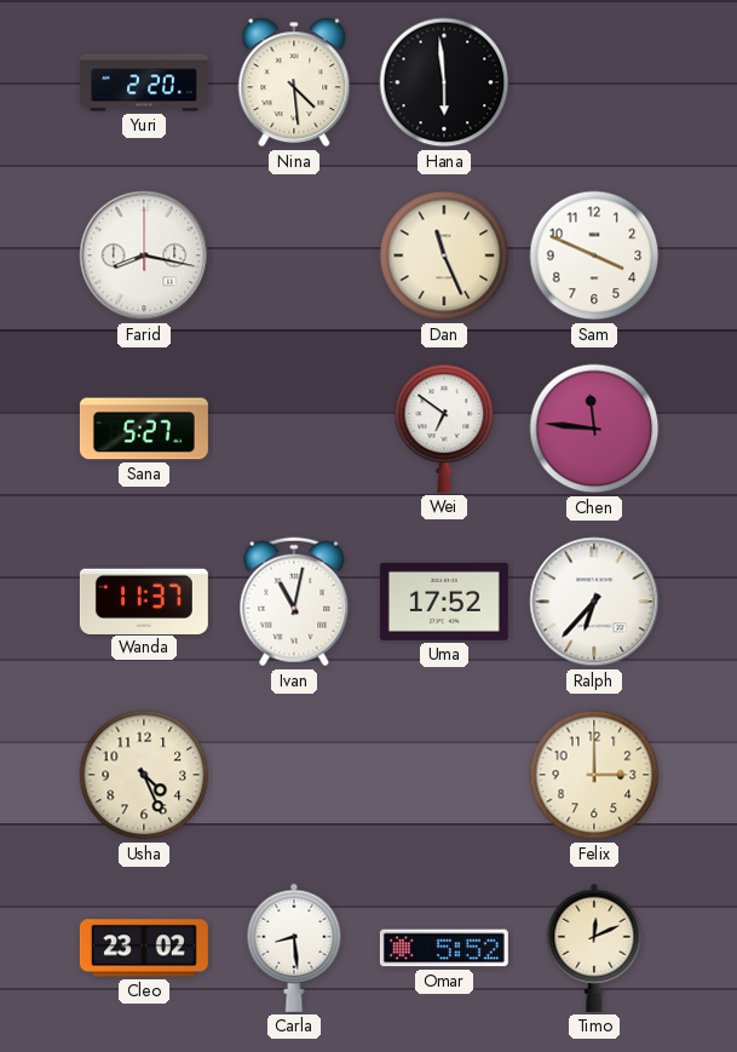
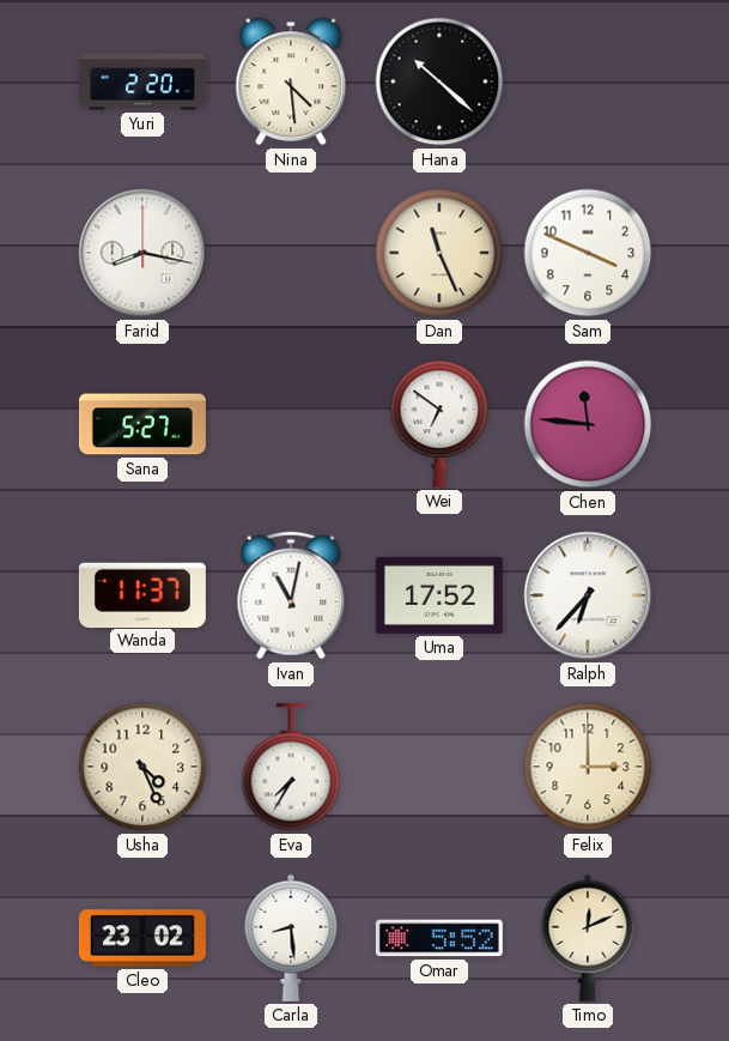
Hana: 5:59 -> 10:22 (439, 81)
Eva: none -> 7:35 (291, 767)
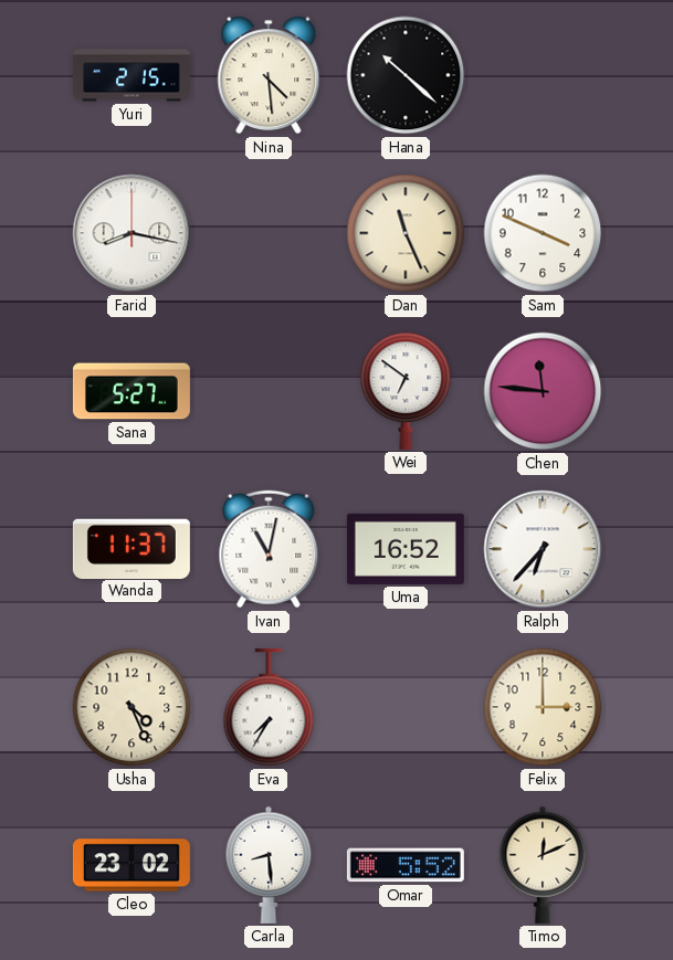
Yuri: 2:20 -> 2:15 (132, 75)
Uma: 17:52 -> 16:52 (406, 549)
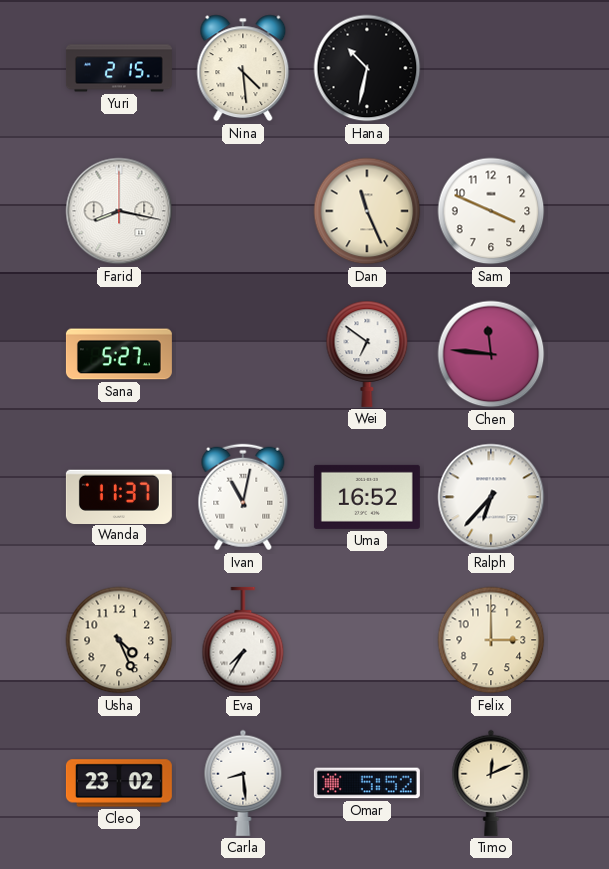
Hana: 10:22 -> 10:32 (367, 68)
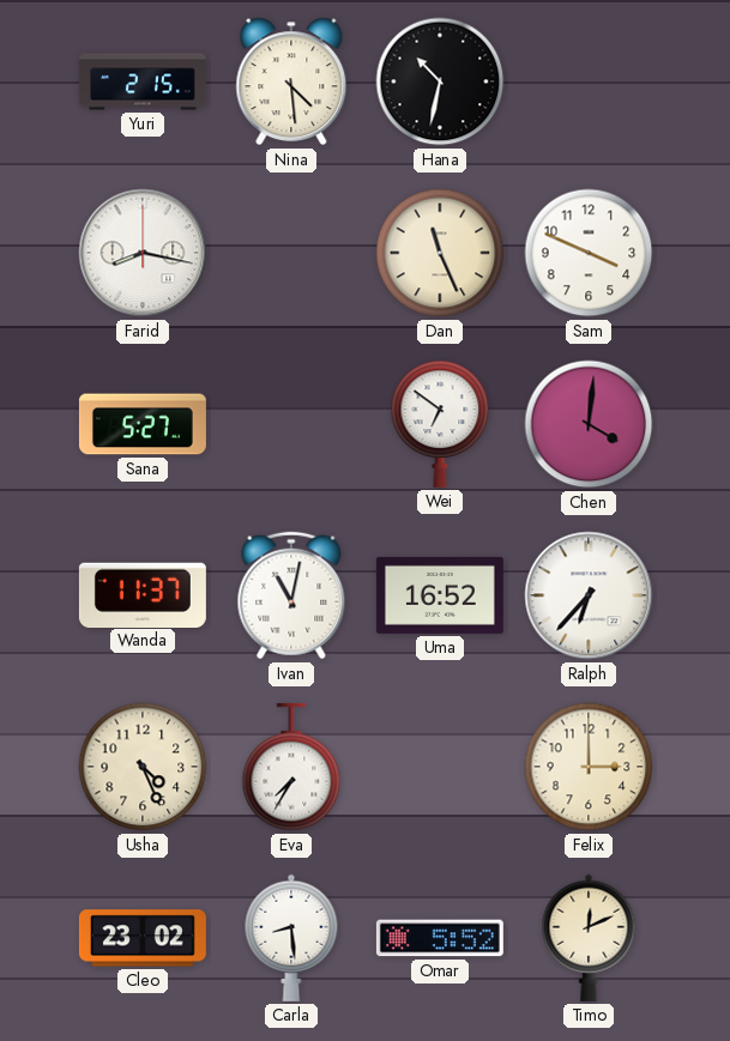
Chen: 11:46 -> 4:01 (589, 424)
